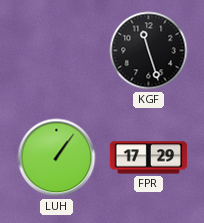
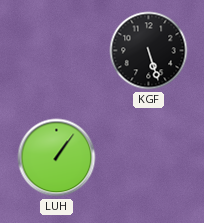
KGF: 11:27 -> 5:27 (149, 51)
FPR: 17:29 -> none (149, 158)
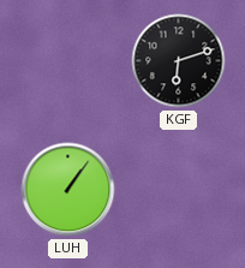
KGF: 5:27 -> 6:12 (179, 61)
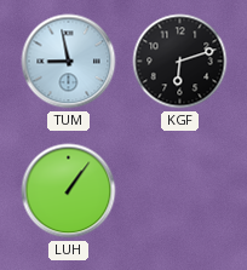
TUM: none -> 8:58 (69, 62)
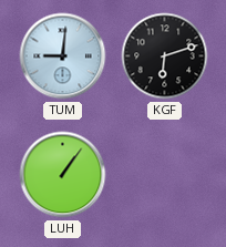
TUM: 8:58 -> 9:01 (63, 56)
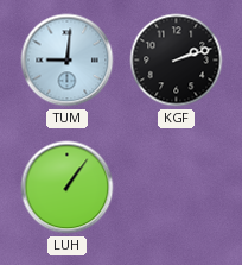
KGF: 6:12 -> 2:12 (177, 61)
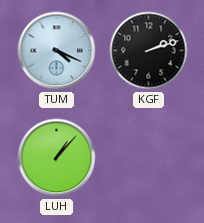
TUM: 9:01 -> 4:19 (57, 51)
LUH: 1:06 -> 1:07 (57, 158)
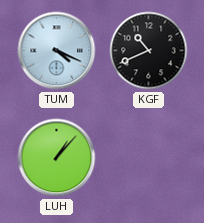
KGF: 2:12 -> 10:41 (149, 51)
